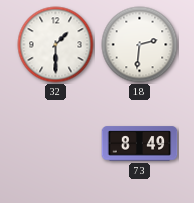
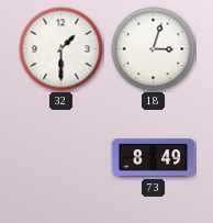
18: 2:31 -> 3:03 (154, 49)
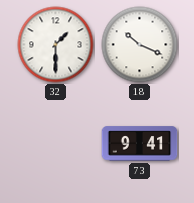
18: 3:03 -> 10:19 (140, 45)
73: 8:49 -> 9:41 (140, 144)
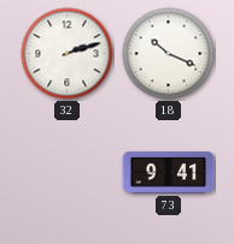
32: 1:30 -> 2:12 (68, 54)
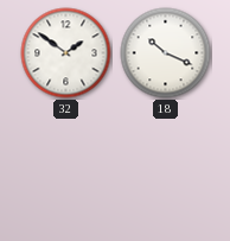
32: 2:12 -> 1:51 (66, 53)
73: 9:41 -> none (169, 173)
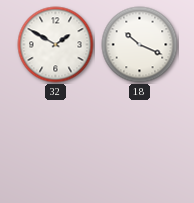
32: 1:51 -> 1:50 (56, 45)
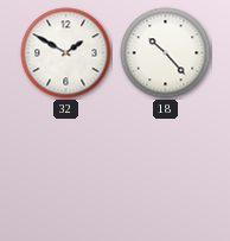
18: 10:19 -> 10:23 (166, 53)
